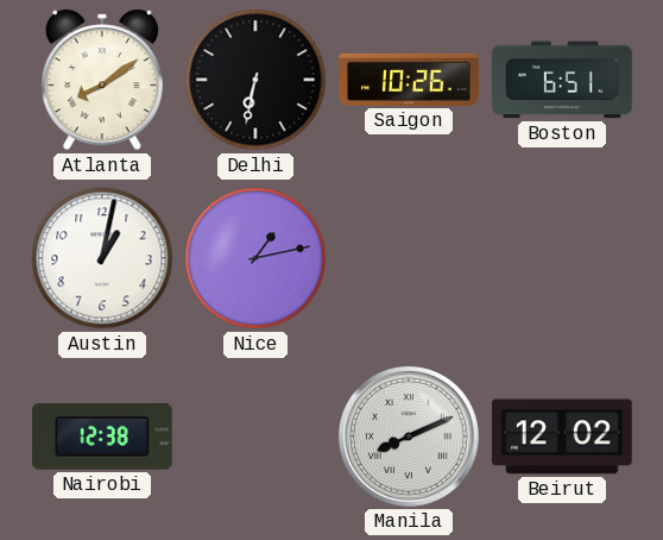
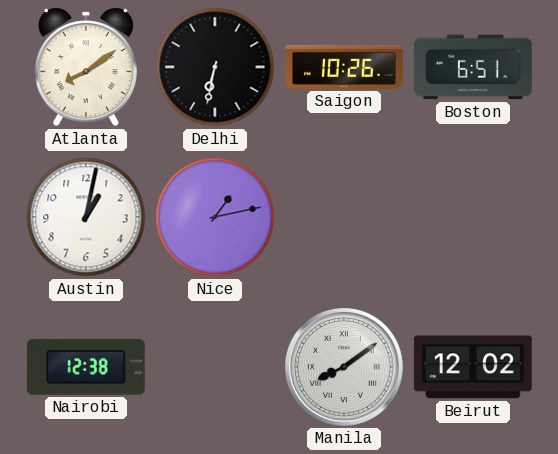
Manila: 8:11 -> 8:09 (345, 368)
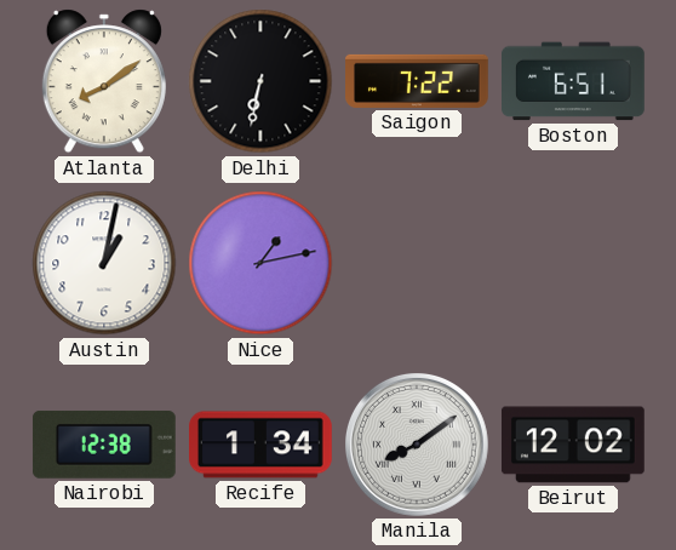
Saigon: 10:26 -> 7:22 (418, 81)
Recife: none -> 1:34 (262, 445)
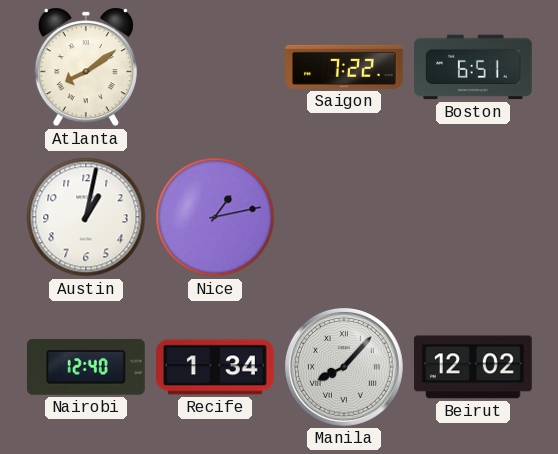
Delhi: 6:32 -> none (260, 81)
Nairobi: 12:38 -> 12:40 (86, 367)
Manila: 8:09 -> 8:07 (345, 368)
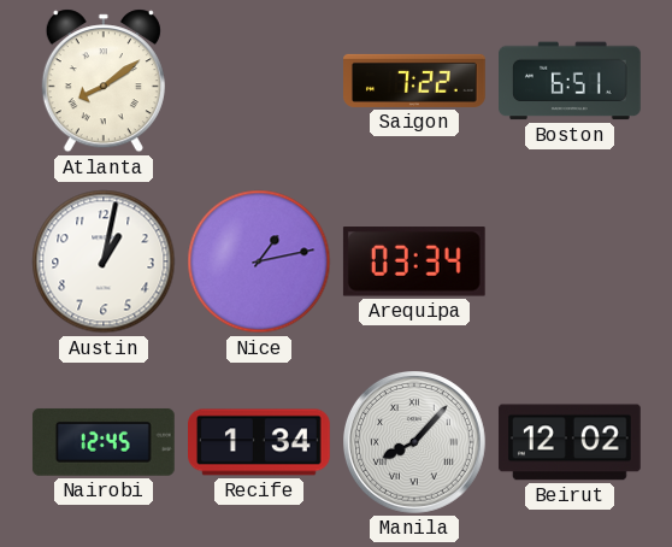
Arequipa: none -> 03:34 (414, 261)
Nairobi: 12:40 -> 12:45 (104, 442)
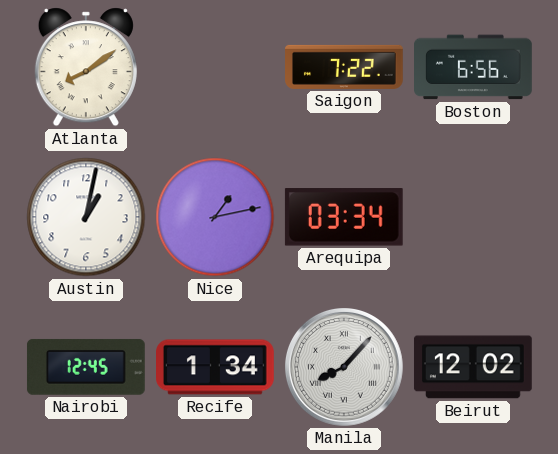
Boston: 6:51 -> 6:56 (474, 67)
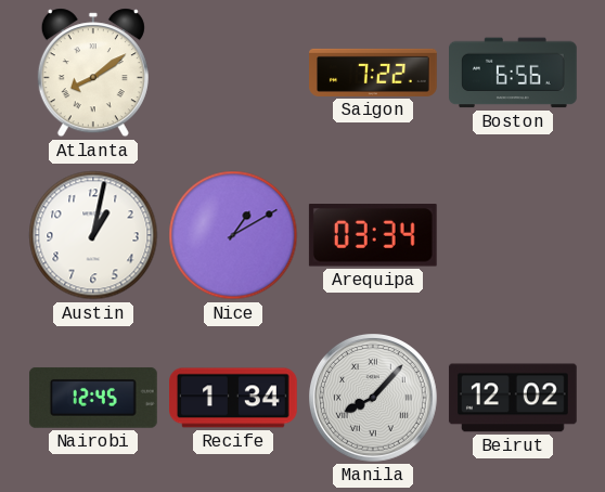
Nice: 1:13 -> 1:10 (233, 235)
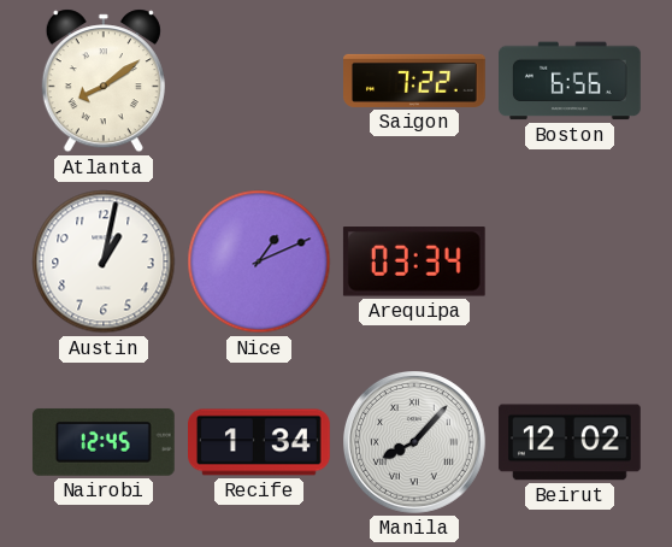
Nice: 1:10 -> 1:11 (259, 261)
